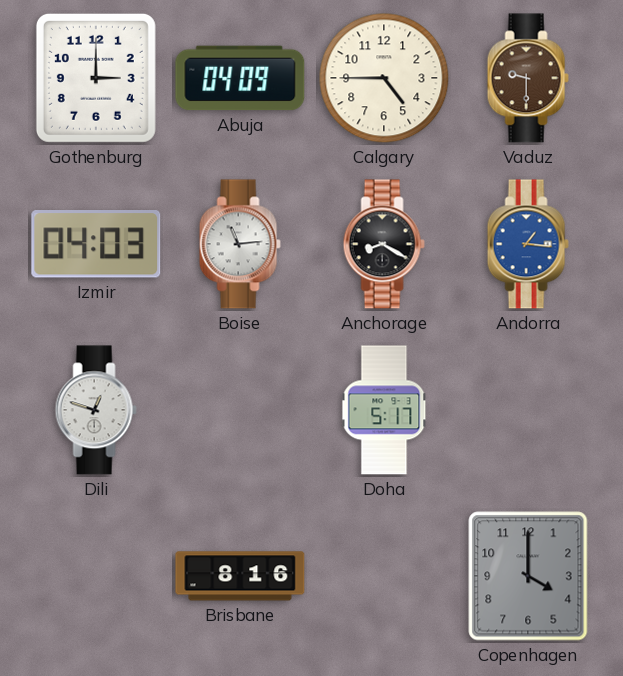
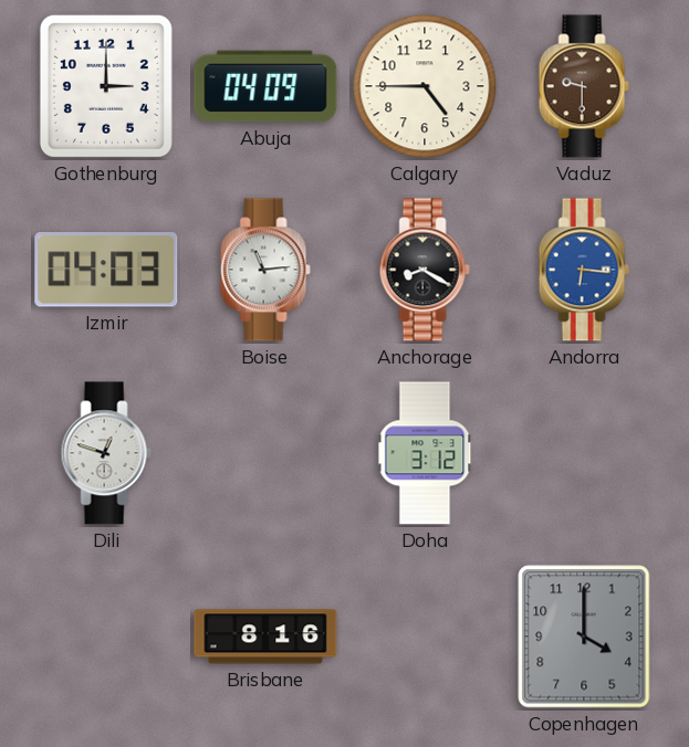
Andorra: 1:16 -> 6:16 (584, 270)
Doha: 5:17 -> 3:12 (425, 453)
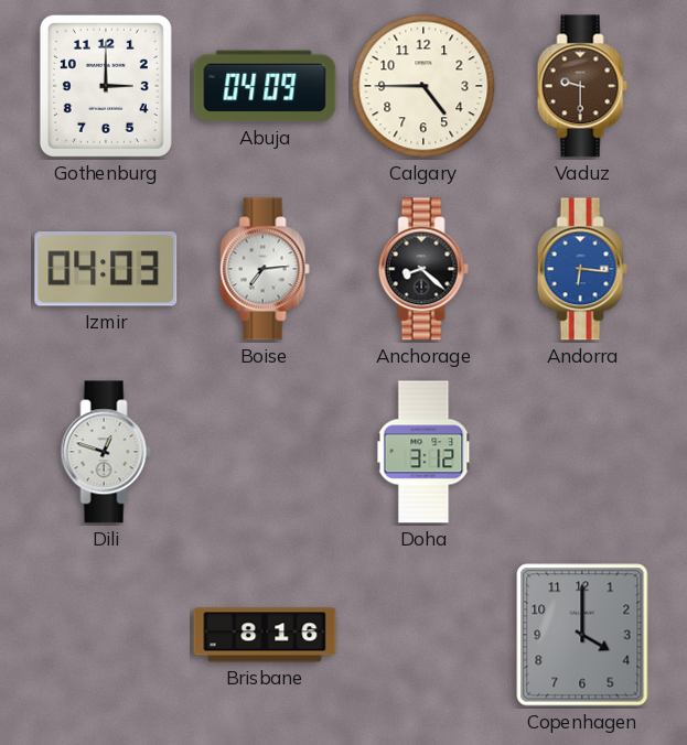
Boise: 11:14 -> 7:14 (265, 269)
Anchorage: 8:20 -> 8:22 (423, 269)
